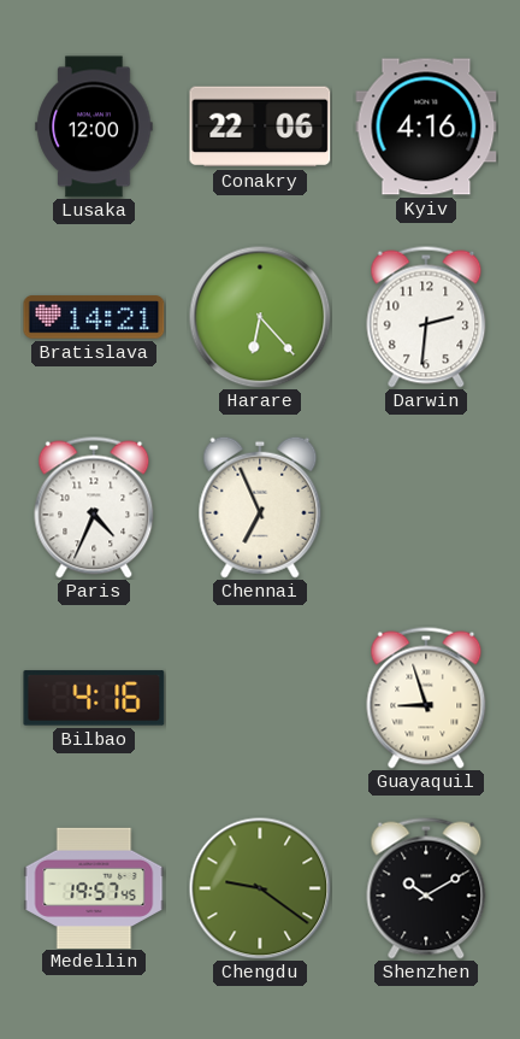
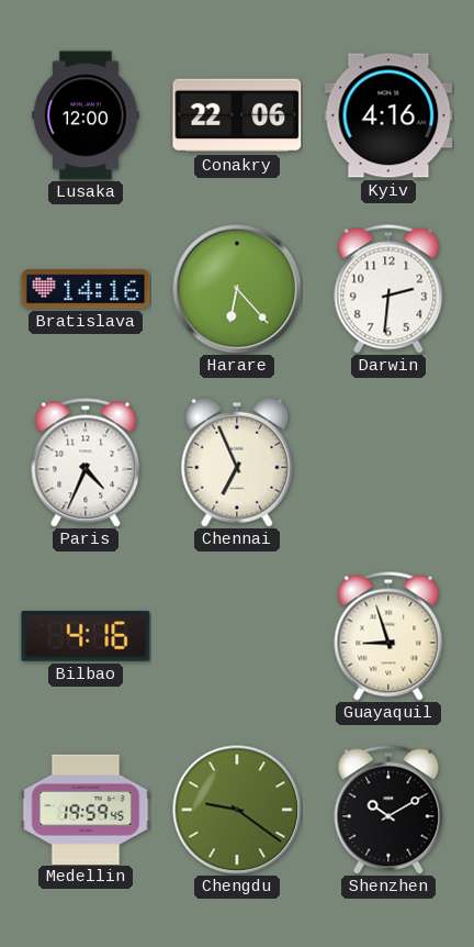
Bratislava: 14:21 -> 14:16 (86, 289)
Medellin: 19:57 -> 19:59 (86, 809)
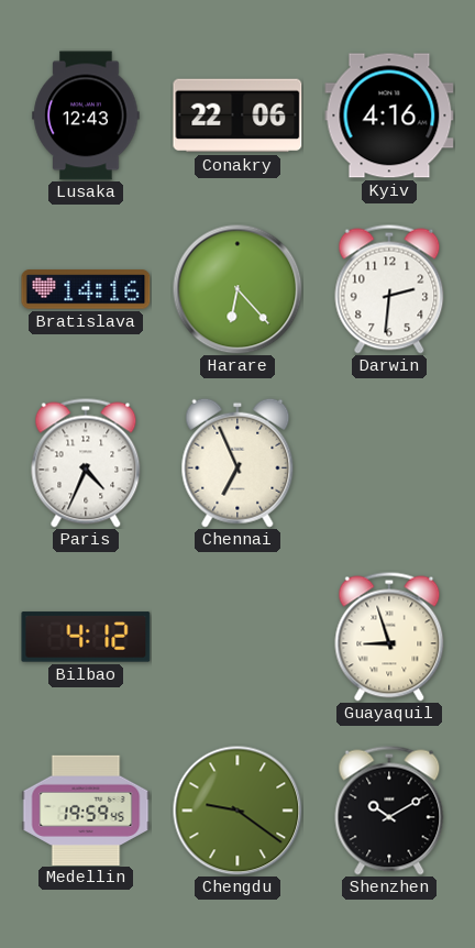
Lusaka: 12:00 -> 12:43 (86, 115)
Bilbao: 4:16 -> 4:12 (86, 637)
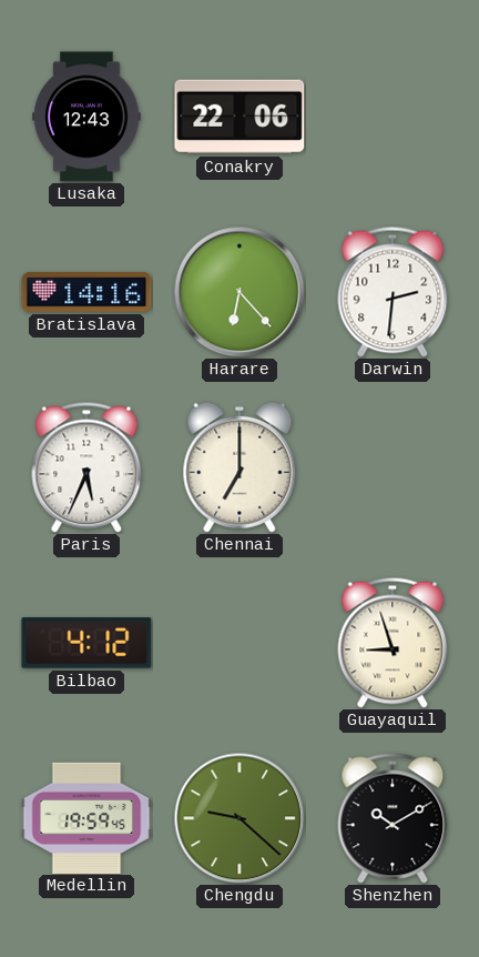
Kyiv: 4:16 -> none (389, 115)
Paris: 4:34 -> 5:34 (86, 467)
Chennai: 6:56 -> 7:00 (239, 467)
Chengdu: 9:21 -> 9:22 (239, 818)
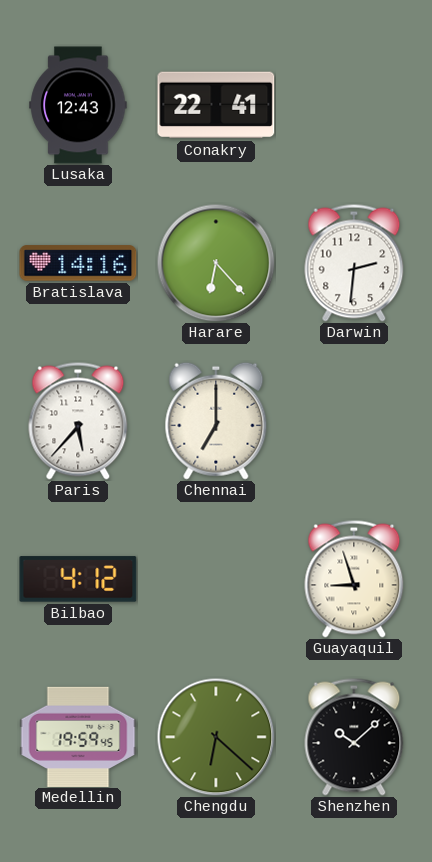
Conakry: 22:06 -> 22:41 (216, 105)
Paris: 5:34 -> 5:37 (78, 421)
Chengdu: 9:22 -> 6:22 (216, 737)
Shenzhen: 10:10 -> 10:08 (354, 737)
